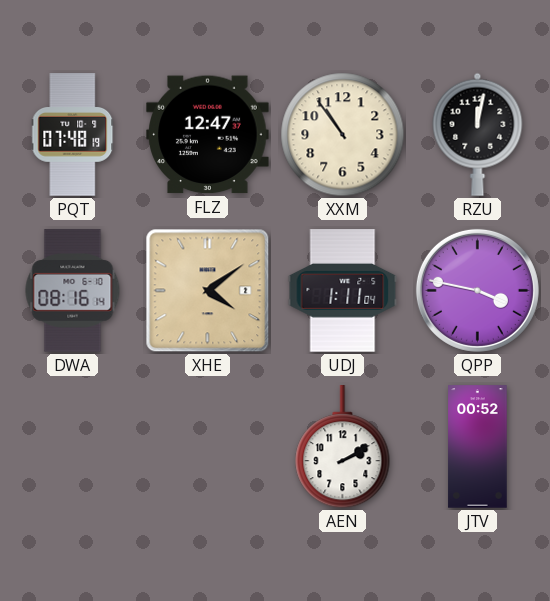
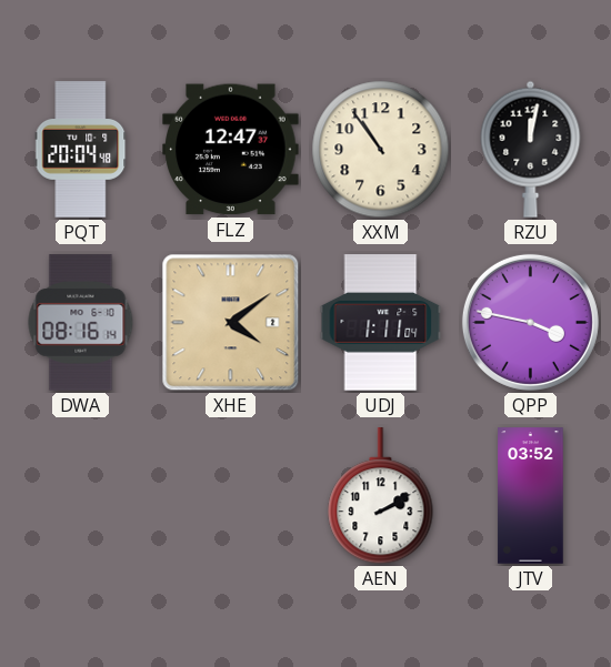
PQT: 07:48 -> 20:04 (81, 150)
JTV: 00:52 -> 03:52 (531, 496)
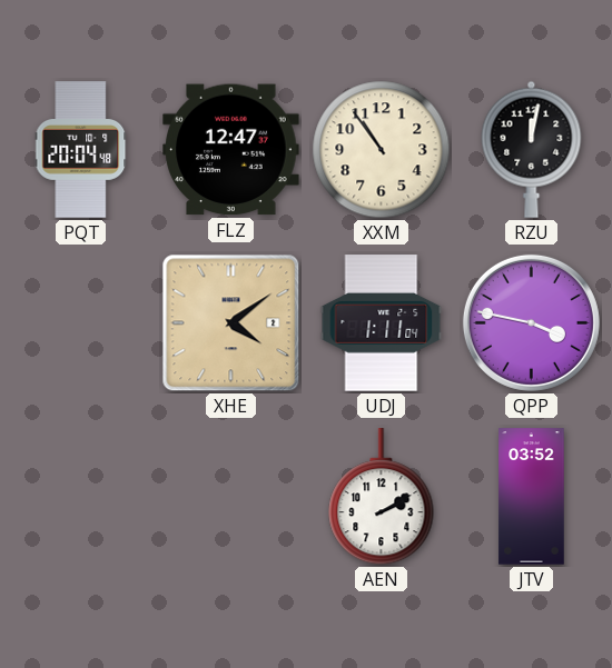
DWA: 08:16 -> none (81, 323)
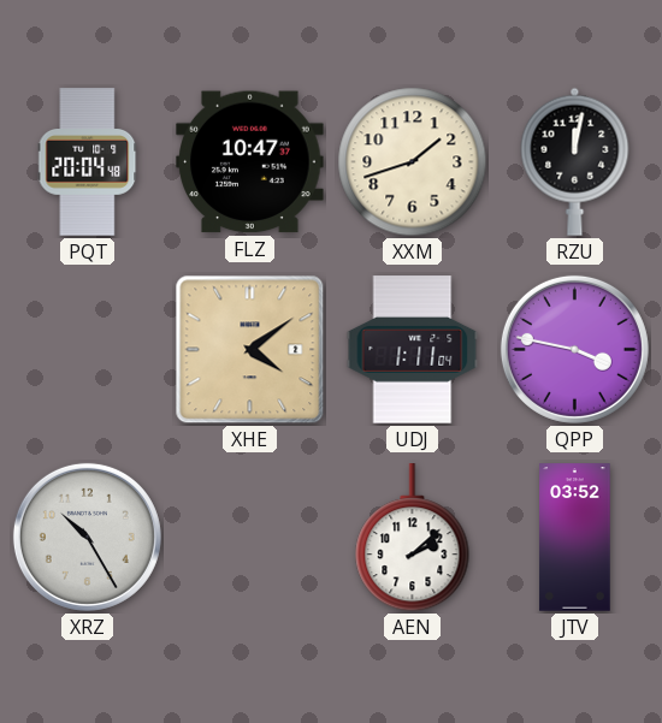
FLZ: 12:47 -> 10:47 (250, 162)
XXM: 10:54 -> 1:42 (413, 162)
XRZ: none -> 10:25 (87, 537)
AEN: 2:10 -> 2:08 (413, 538)
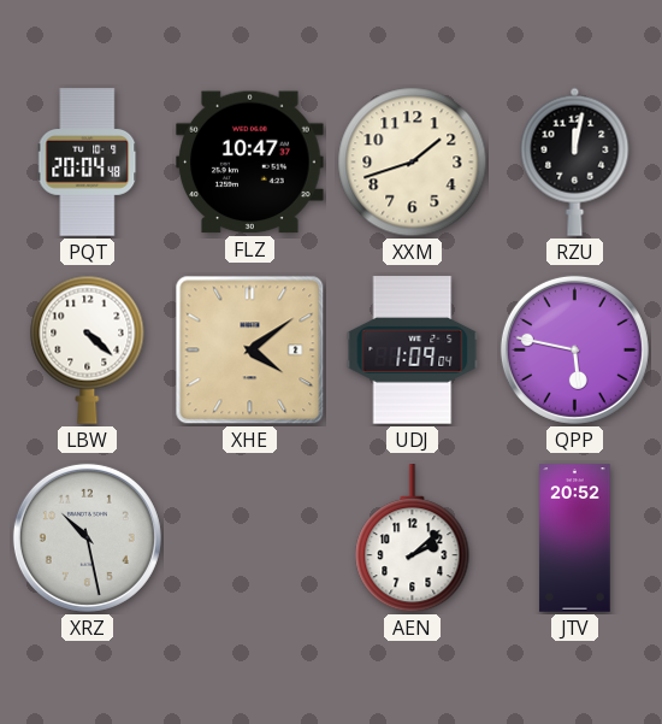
LBW: none -> 4:22 (88, 349)
UDJ: 1:11 -> 1:09 (413, 351)
QPP: 3:47 -> 5:47 (574, 349)
XRZ: 10:25 -> 10:28 (87, 537)
JTV: 03:52 -> 20:52 (575, 538)
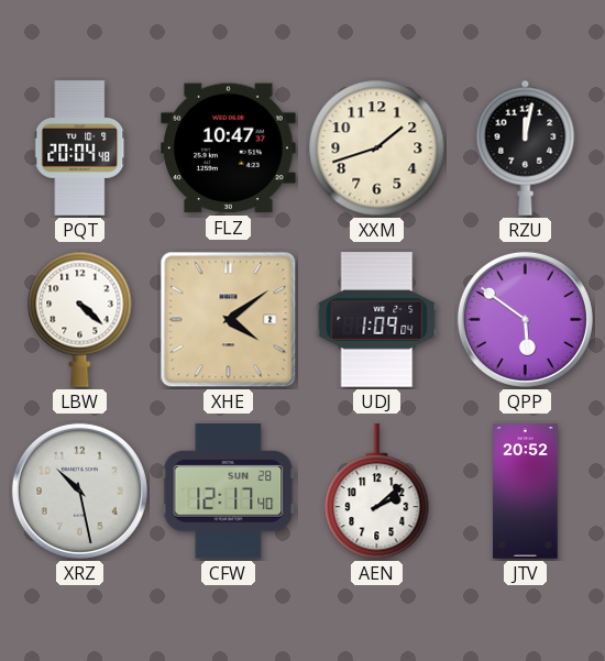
QPP: 5:47 -> 5:51 (525, 319)
CFW: none -> 12:17 (229, 492)
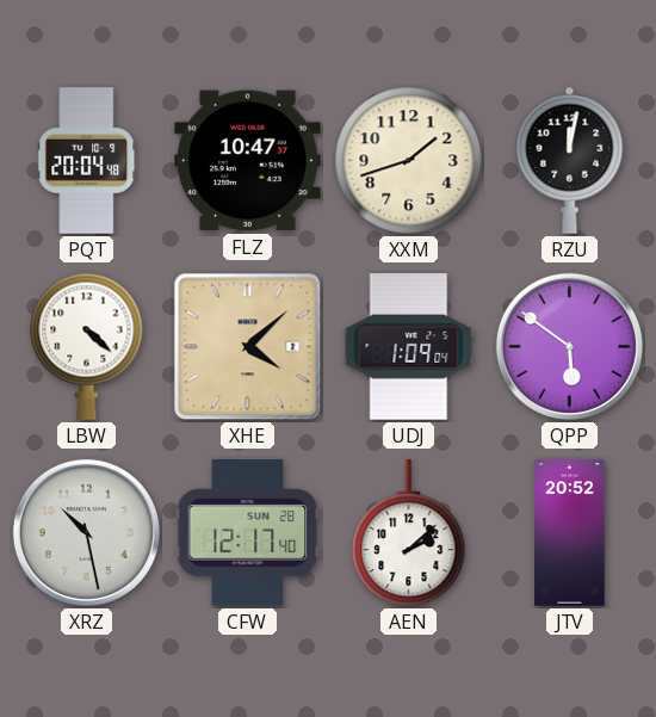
XHE: 4:09 -> 4:08 (248, 347)
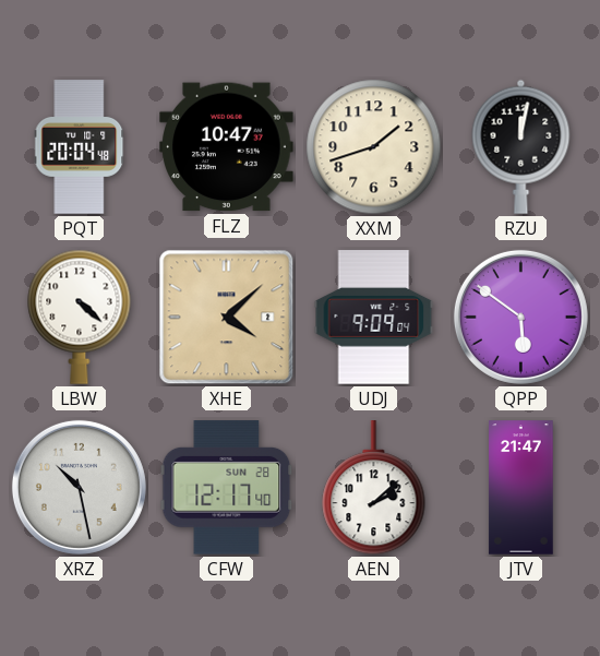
UDJ: 1:09 -> 9:09 (374, 318)
JTV: 20:52 -> 21:47 (521, 488)
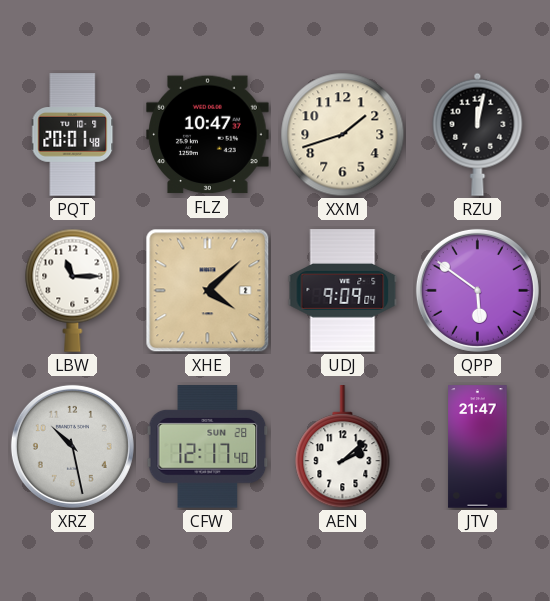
PQT: 20:04 -> 20:01 (73, 135)
LBW: 4:22 -> 11:15 (73, 290)
